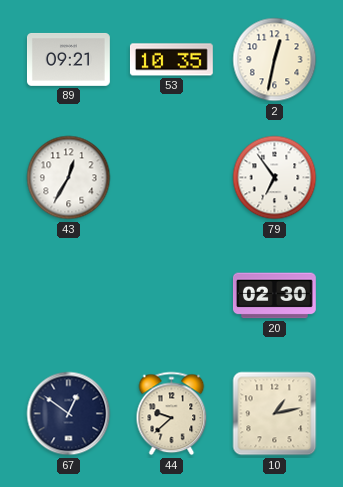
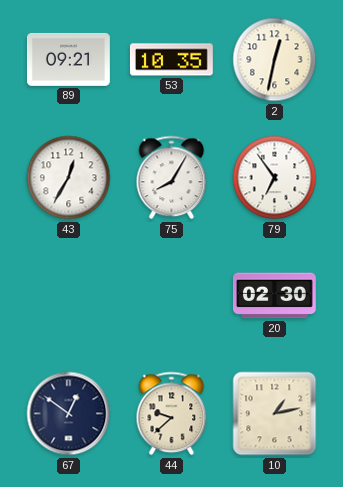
75: none -> 8:05 (172, 178)
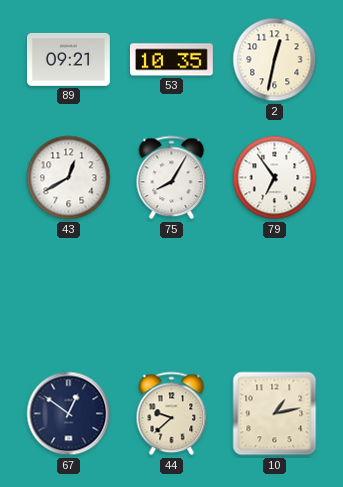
43: 12:35 -> 12:40 (69, 178)
20: 02:30 -> none (274, 296)
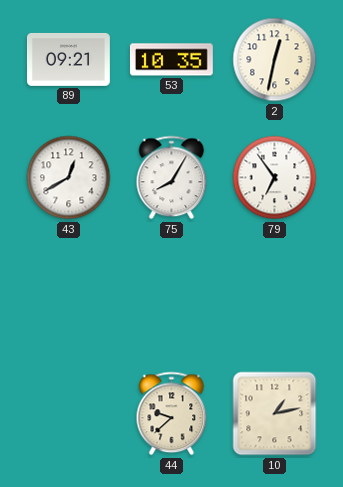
67: 12:51 -> none (69, 414)
